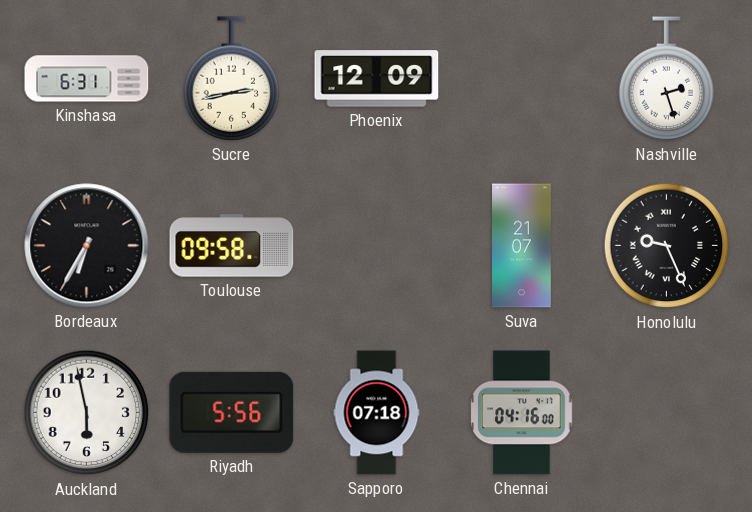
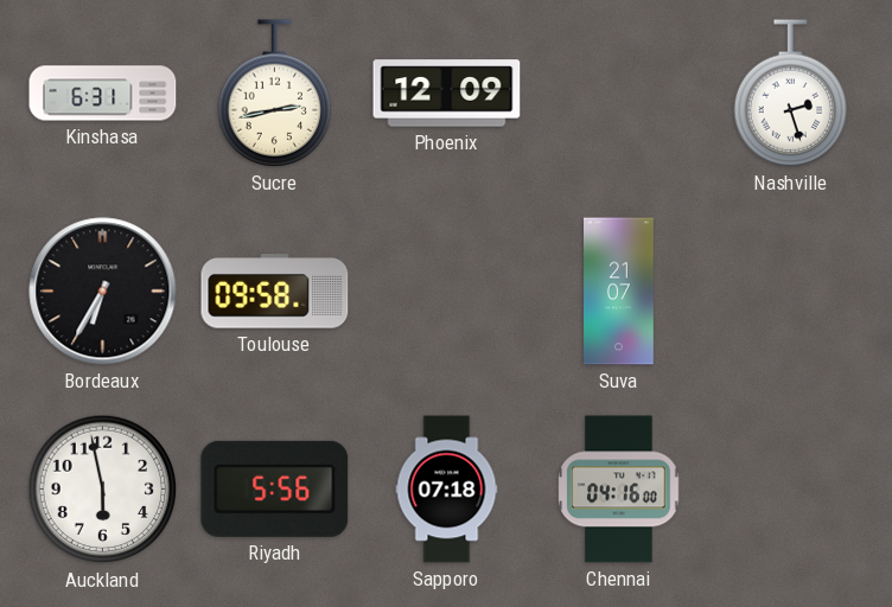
Honolulu: 9:26 -> none (667, 246)
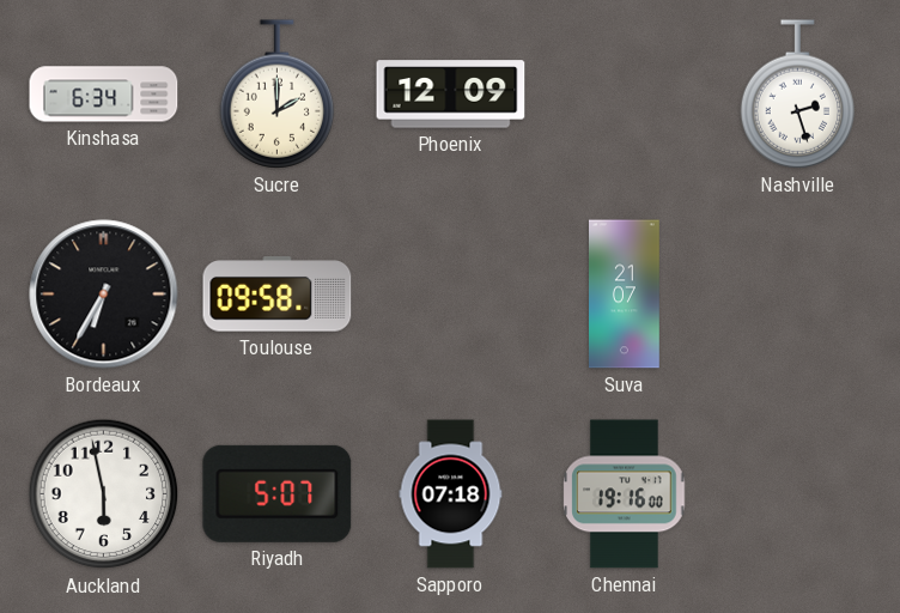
Kinshasa: 6:31 -> 6:34 (104, 95)
Sucre: 2:43 -> 2:00 (278, 95)
Riyadh: 5:56 -> 5:07 (278, 493)
Chennai: 04:16 -> 19:16 (625, 494)
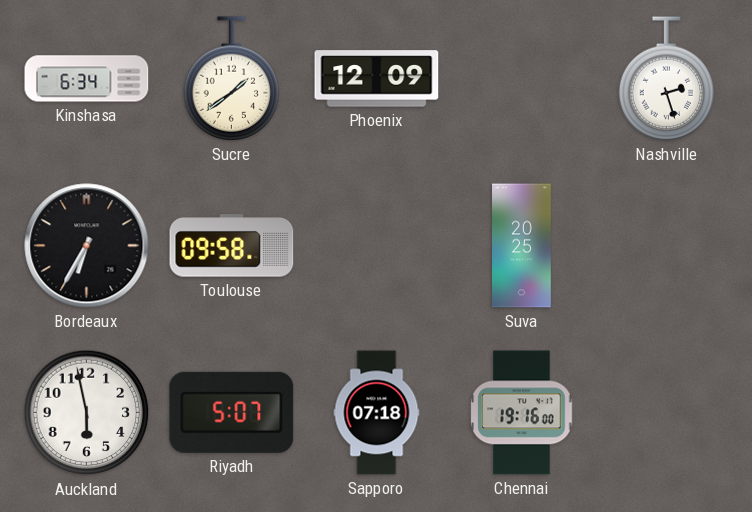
Sucre: 2:00 -> 1:39 (232, 79)
Suva: 21:07 -> 20:25 (522, 246)
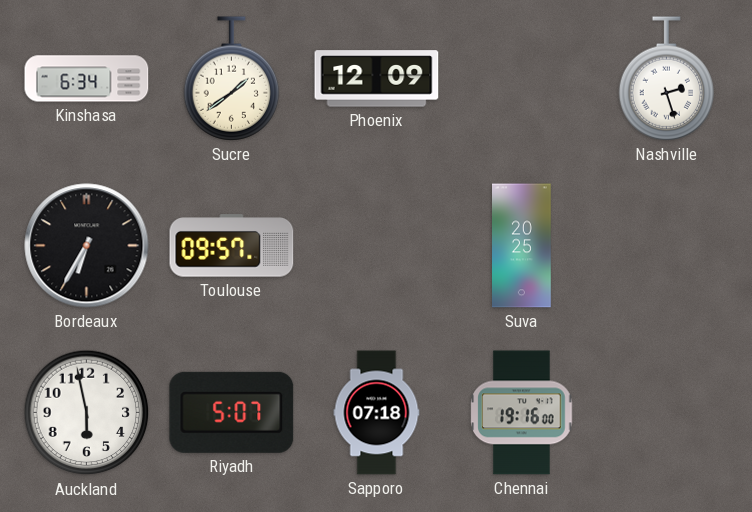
Toulouse: 09:58 -> 09:57 (232, 246)
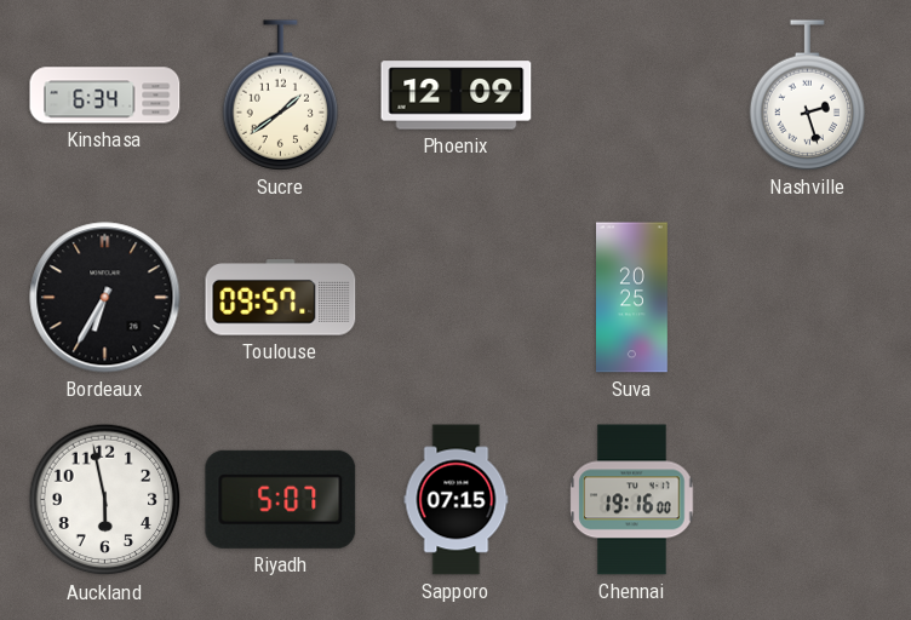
Sapporo: 07:18 -> 07:15 (457, 500)
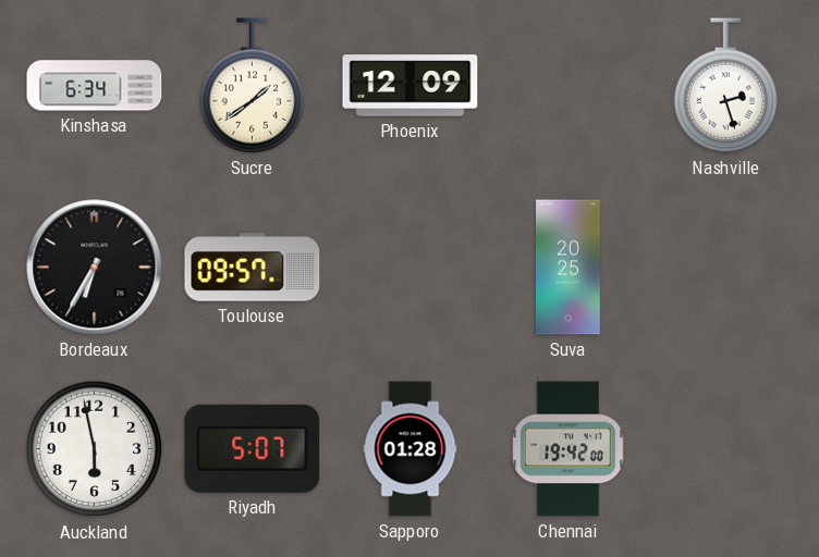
Sapporo: 07:15 -> 01:28 (411, 449)
Chennai: 19:16 -> 19:42 (569, 449)
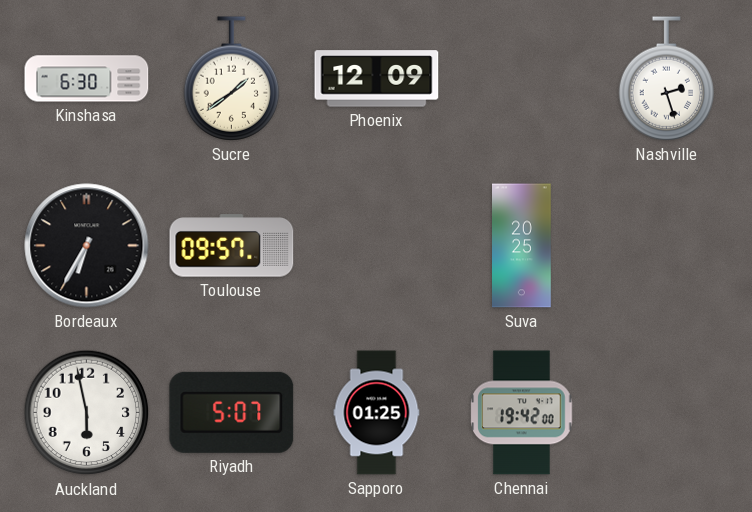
Kinshasa: 6:34 -> 6:30 (87, 79)
Sapporo: 01:28 -> 01:25 (377, 413)
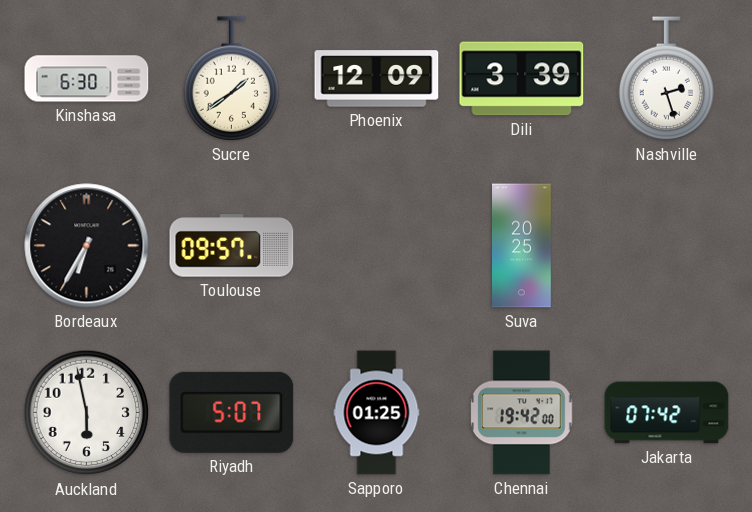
Dili: none -> 3:39 (522, 79)
Jakarta: none -> 07:42 (667, 413)
